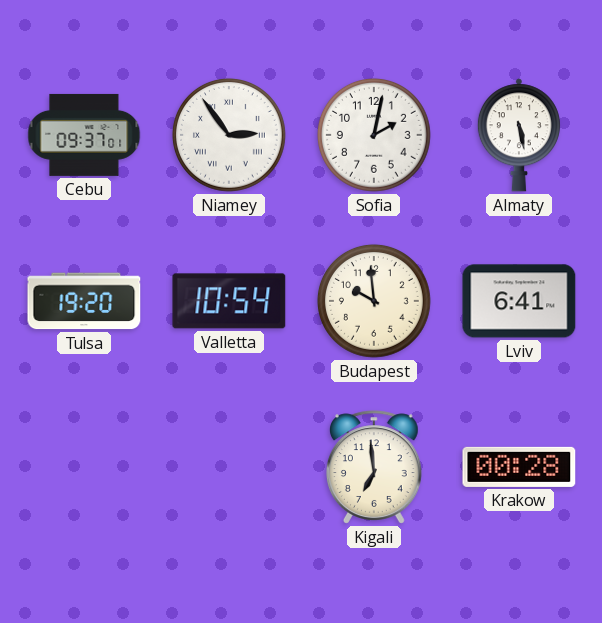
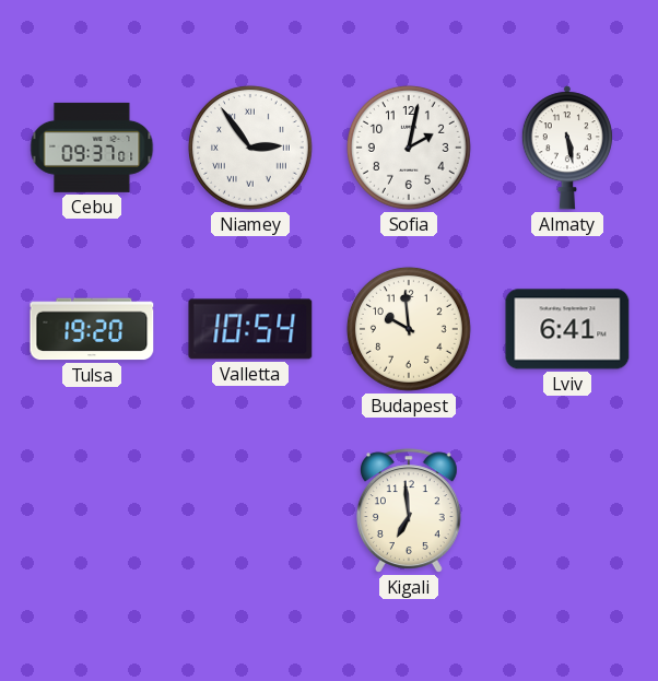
Krakow: 00:28 -> none (519, 467)
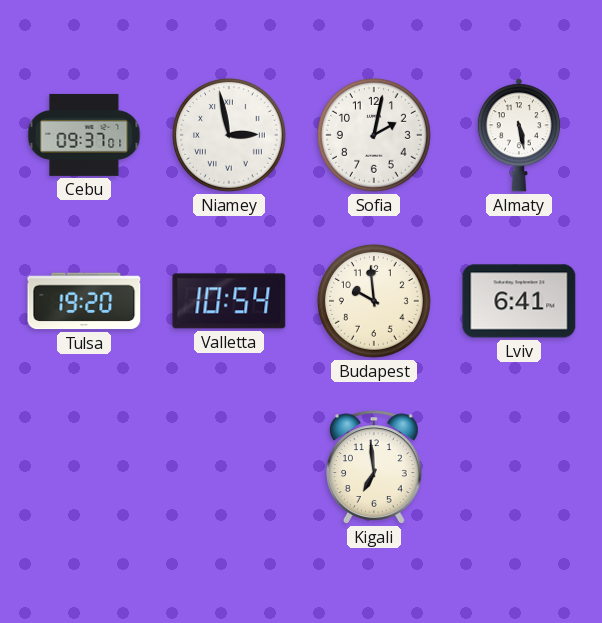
Niamey: 2:54 -> 2:58 (229, 135)
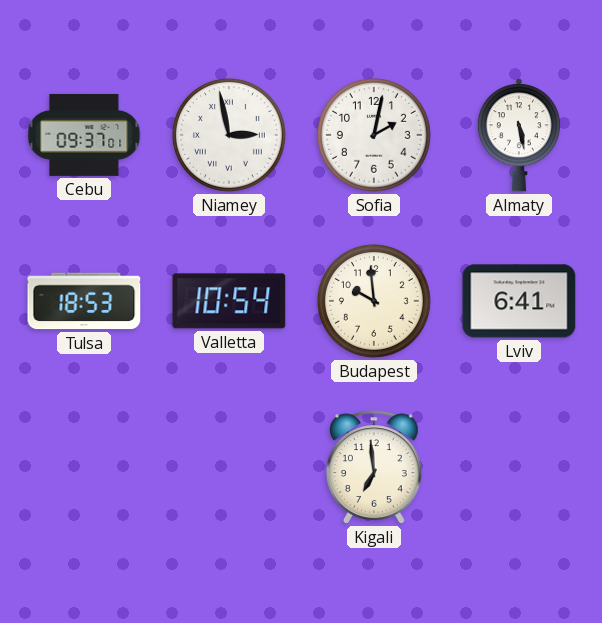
Tulsa: 19:20 -> 18:53 (84, 301)
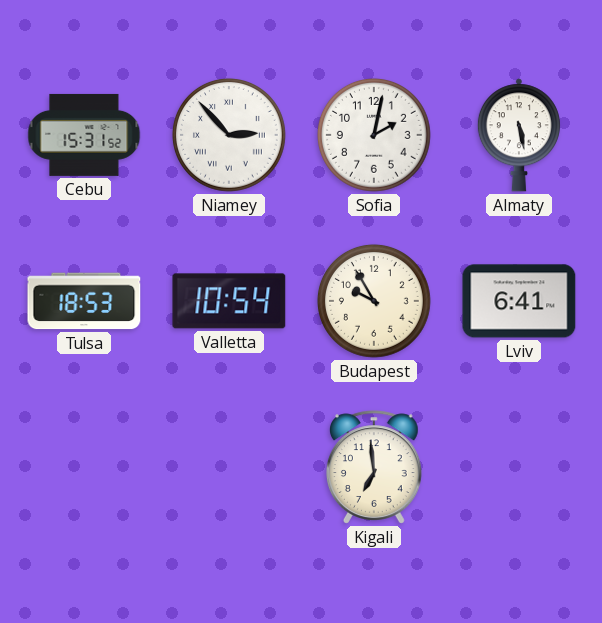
Cebu: 09:37 -> 15:31 (84, 135)
Niamey: 2:58 -> 2:53 (229, 135)
Budapest: 9:59 -> 9:55 (374, 301)
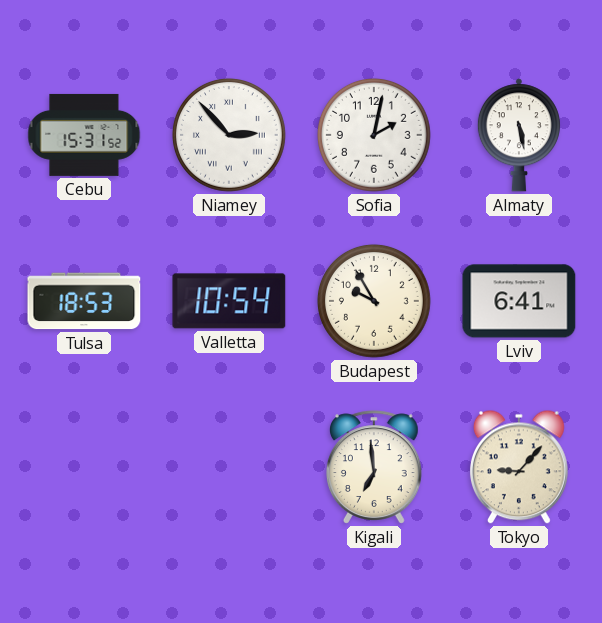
Tokyo: none -> 9:07 (519, 467)
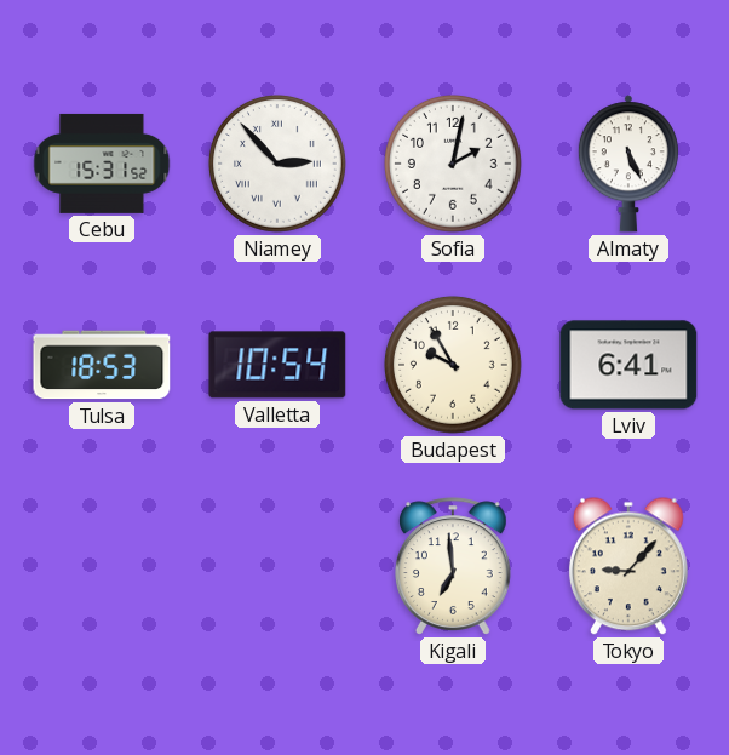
Almaty: 5:28 -> 5:26 (628, 164)
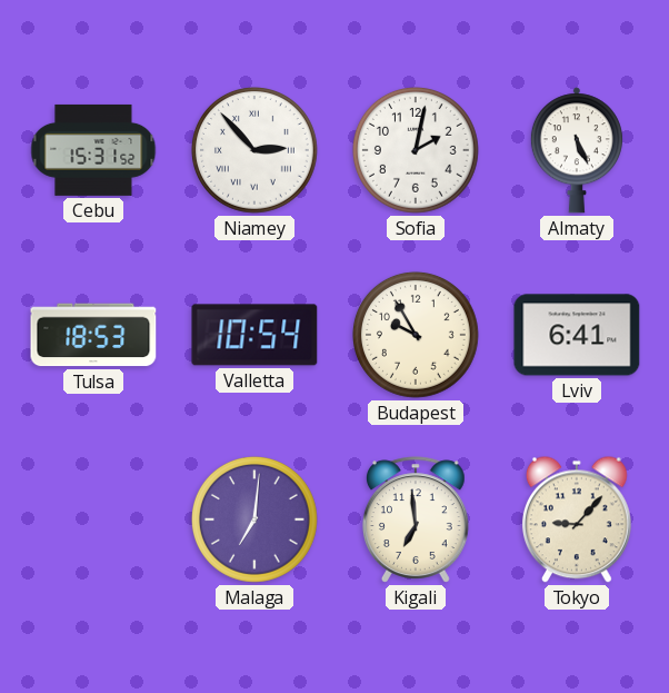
Malaga: none -> 7:01 (254, 519)
